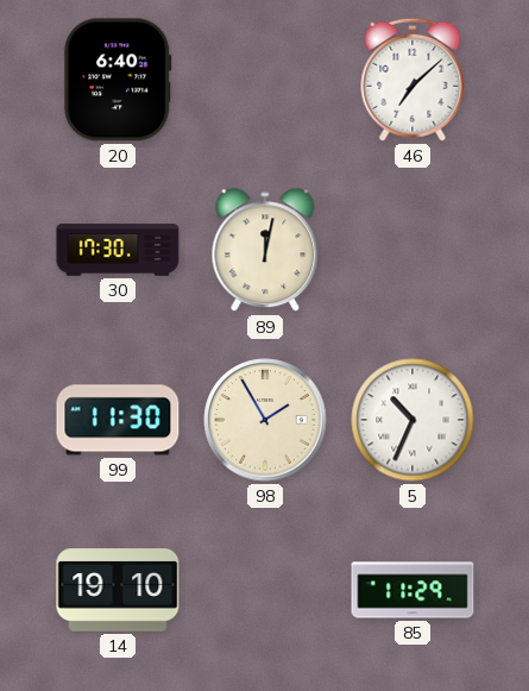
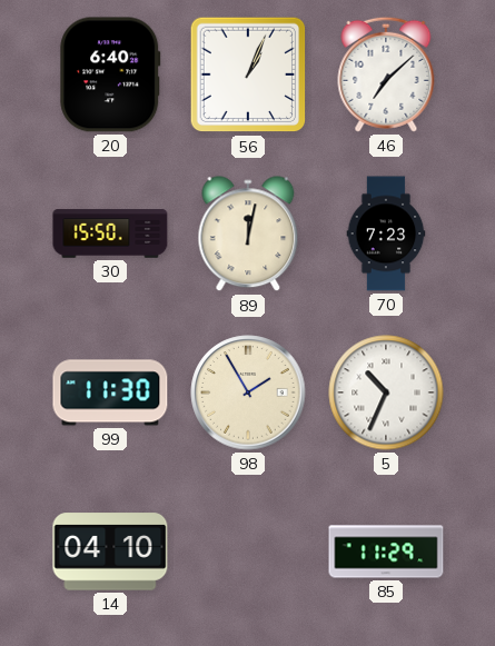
56: none -> 1:04 (248, 74)
30: 17:30 -> 15:50 (110, 233)
70: none -> 7:23 (386, 233)
14: 19:10 -> 04:10 (110, 551)
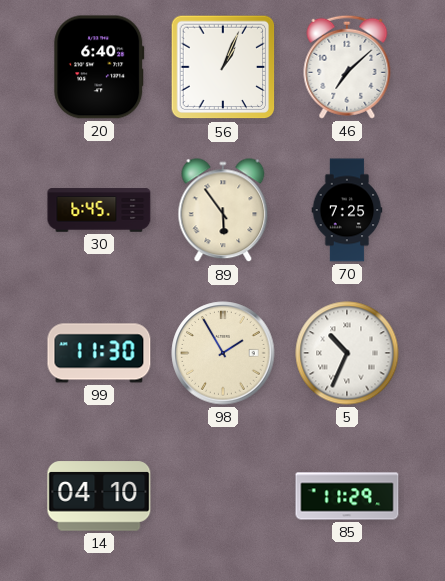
30: 15:50 -> 6:45 (99, 210)
89: 12:02 -> 5:54 (223, 211)
70: 7:23 -> 7:25 (347, 210)
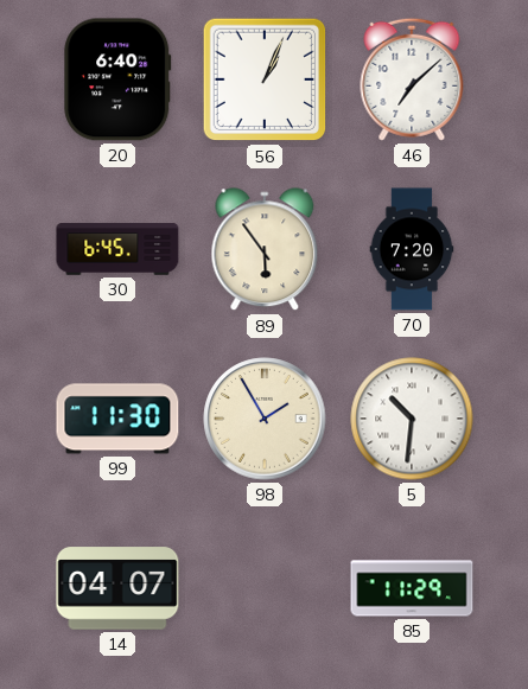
70: 7:25 -> 7:20 (412, 249)
5: 10:34 -> 10:31 (412, 419)
14: 04:10 -> 04:07 (117, 588)
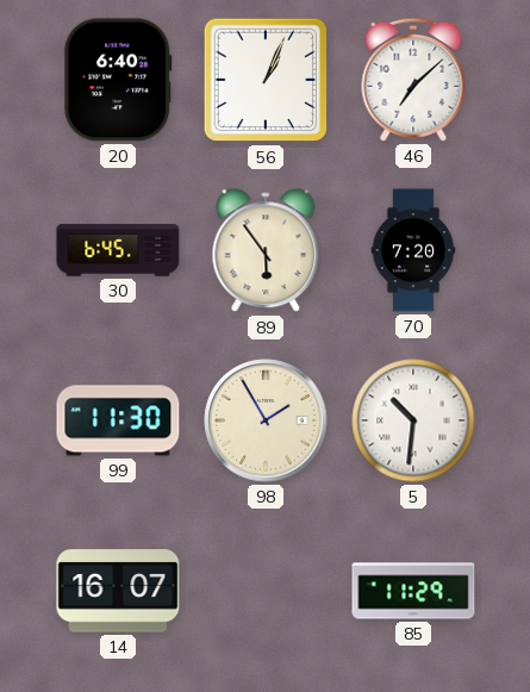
14: 04:07 -> 16:07 (118, 591)
